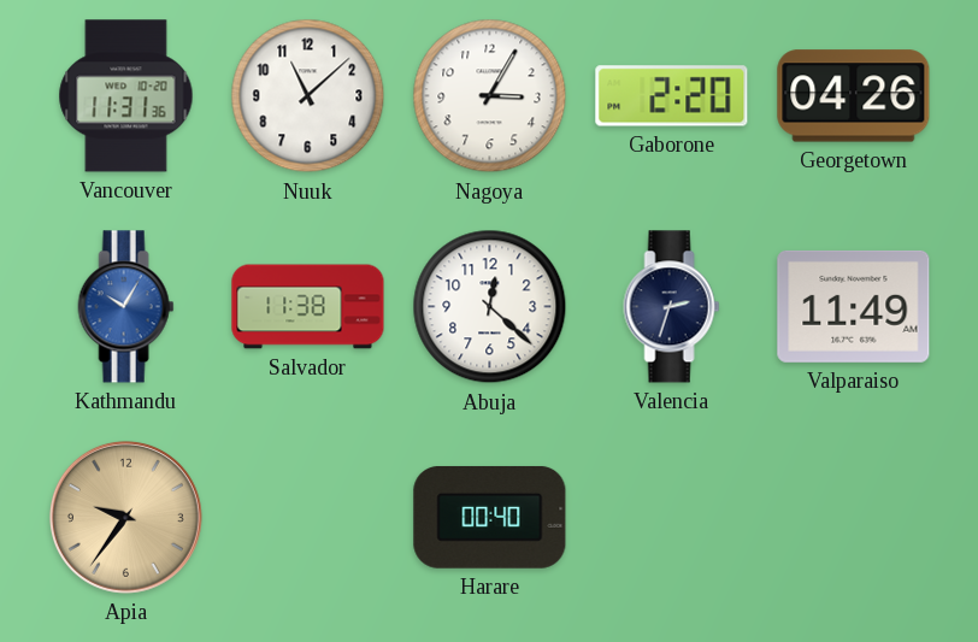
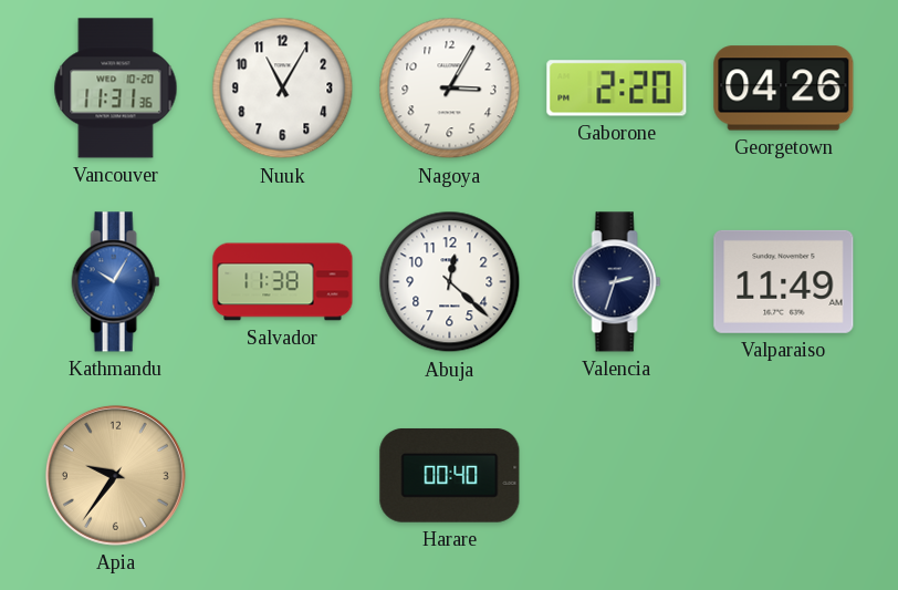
Nuuk: 11:08 -> 11:05 (283, 89)
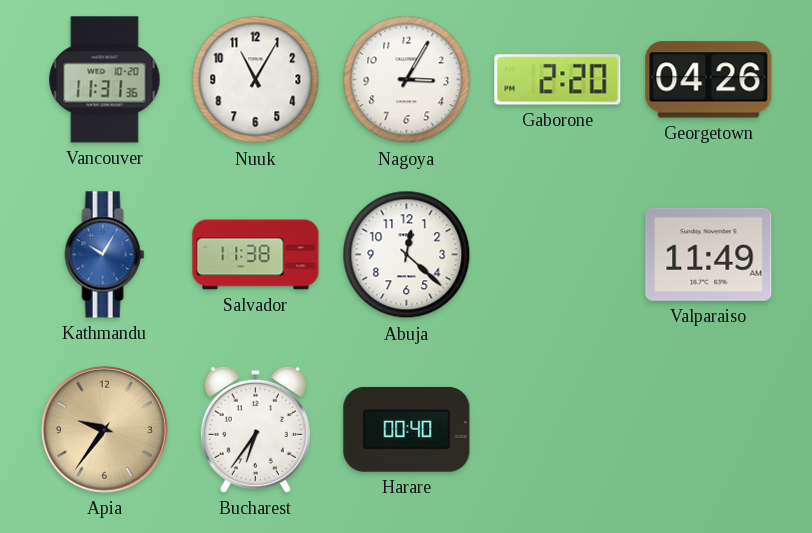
Valencia: 2:33 -> none (617, 282)
Bucharest: none -> 6:36 (255, 429)
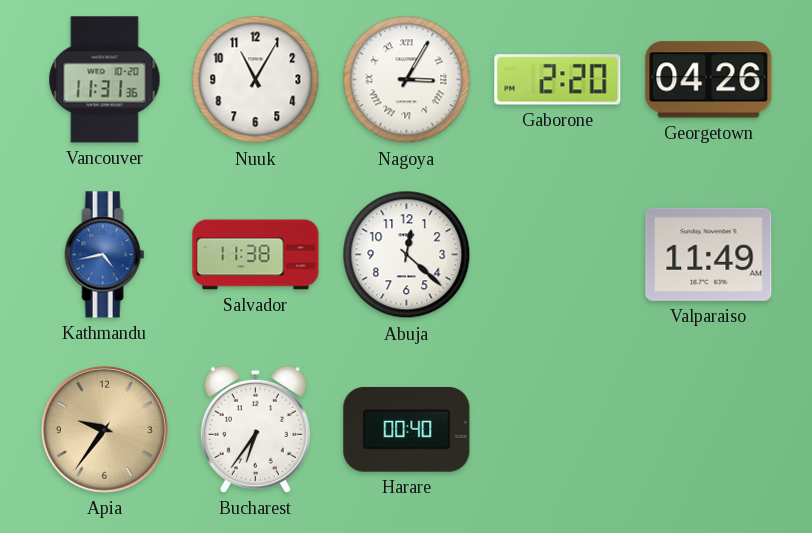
Nagoya numerals: Arabic -> Roman (407, 80)
Kathmandu: 10:05 -> 4:43 (105, 255)
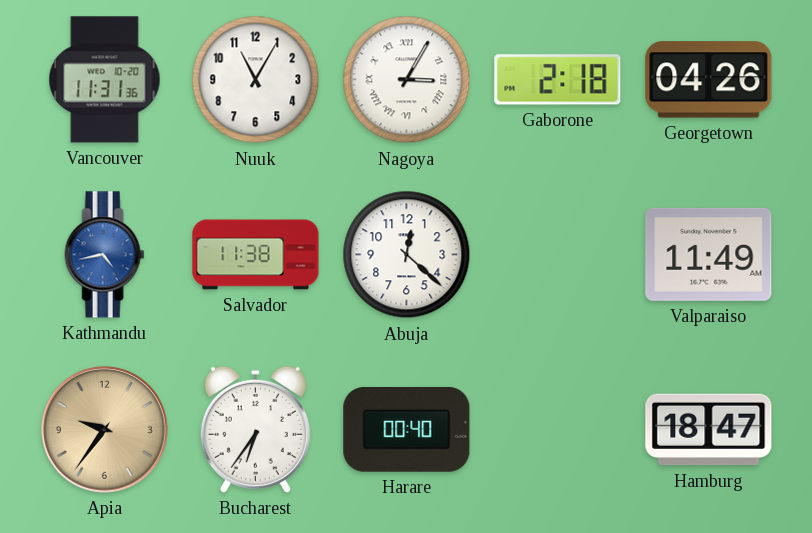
Gaborone: 2:20 -> 2:18 (558, 80)
Hamburg: none -> 18:47 (709, 430)
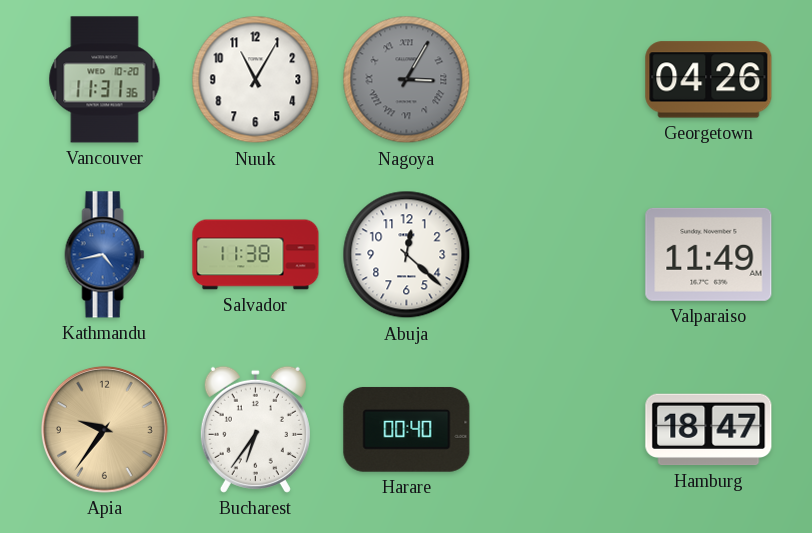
Nagoya dial: white -> grey (407, 80)
Gaborone: 2:18 -> none (558, 80)
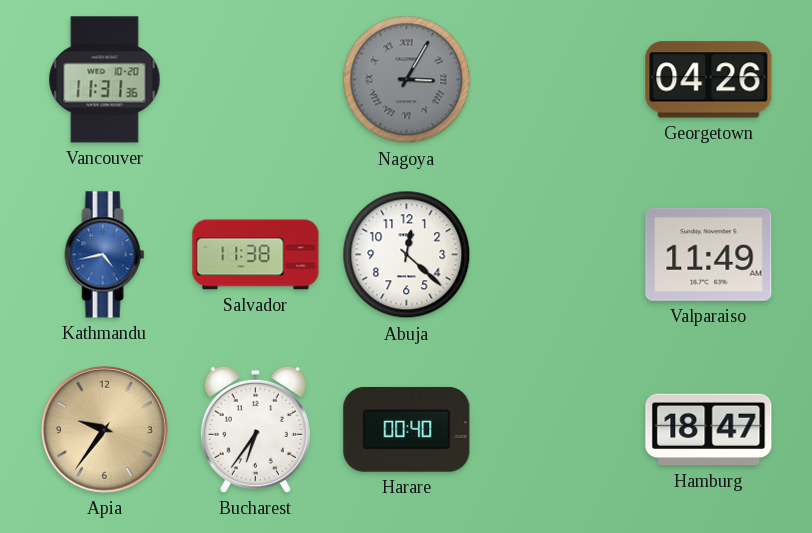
Nuuk: 11:05 -> none (256, 80)
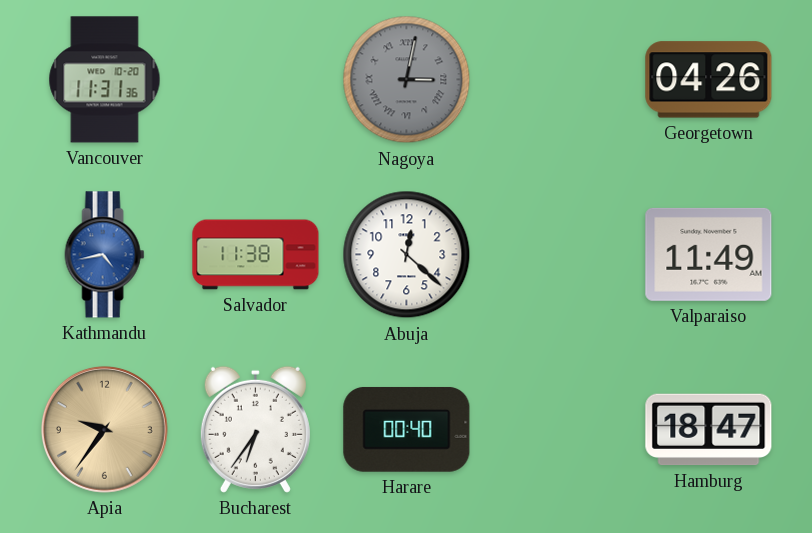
Nagoya: 3:05 -> 3:02 (407, 80)
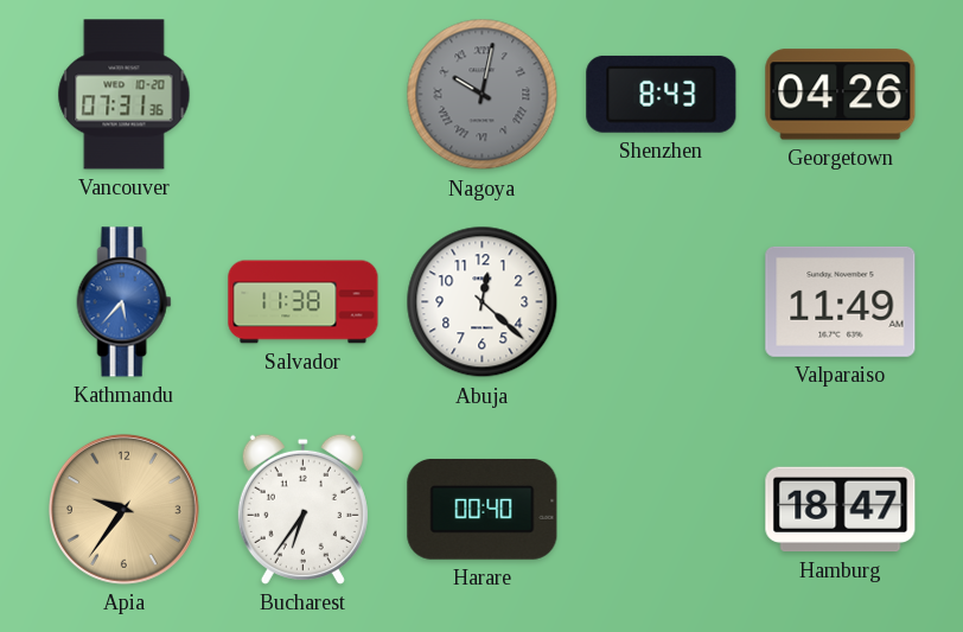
Vancouver: 11:31 -> 07:31 (125, 95)
Nagoya: 3:02 -> 10:02 (483, 95)
Shenzhen: none -> 8:43 (662, 94)
Kathmandu: 4:43 -> 5:37 (125, 302)
